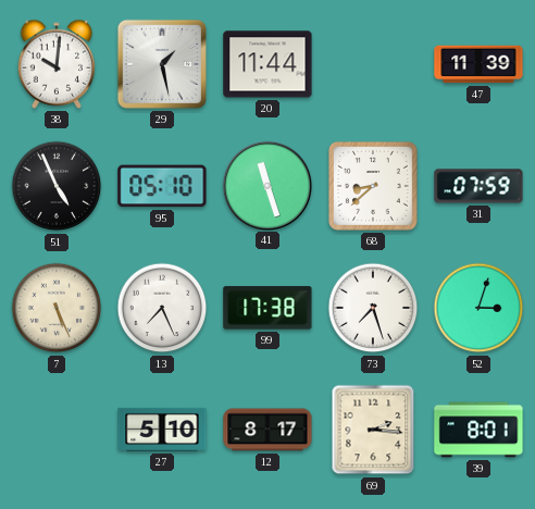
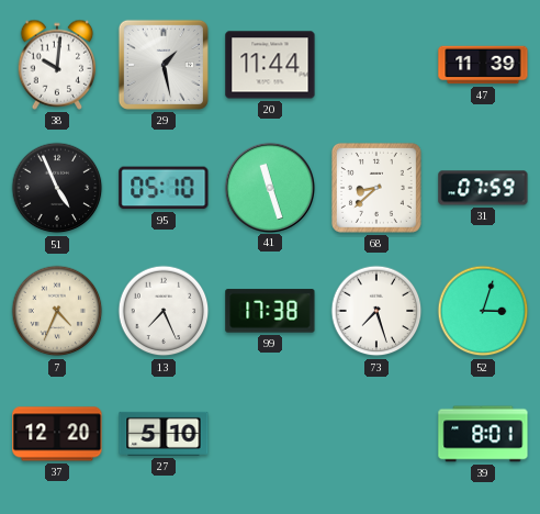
7: 5:26 -> 4:34 (57, 311)
37: none -> 12:20 (57, 434)
12: 8:17 -> none (267, 430)
69: 2:16 -> none (373, 430)
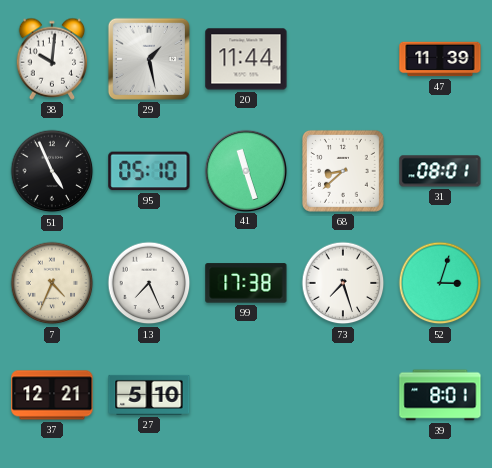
31: 07:59 -> 08:01 (440, 171)
37: 12:20 -> 12:21 (52, 395)
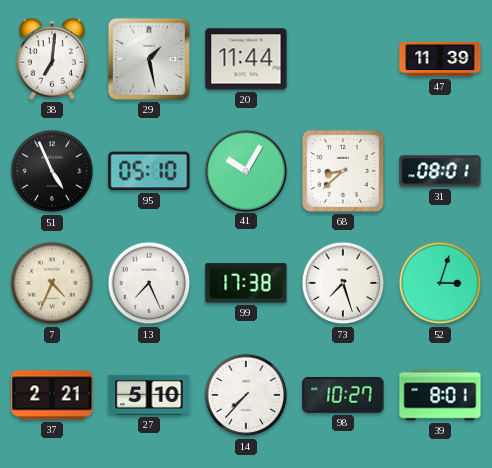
38: 10:01 -> 7:01 (52, 59)
41: 11:27 -> 10:05 (245, 170)
37: 12:21 -> 2:21 (52, 395)
14: none -> 7:37 (246, 395)
98: none -> 10:27 (343, 395)
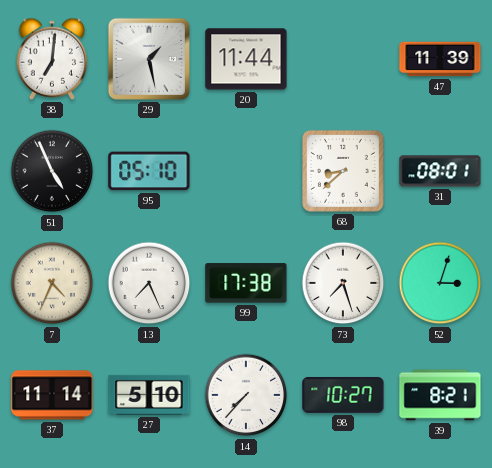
41: 10:05 -> none (245, 170)
37: 2:21 -> 11:14 (52, 395)
39: 8:01 -> 8:21 (440, 395)
